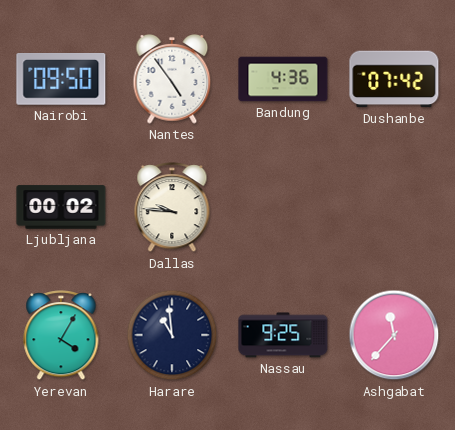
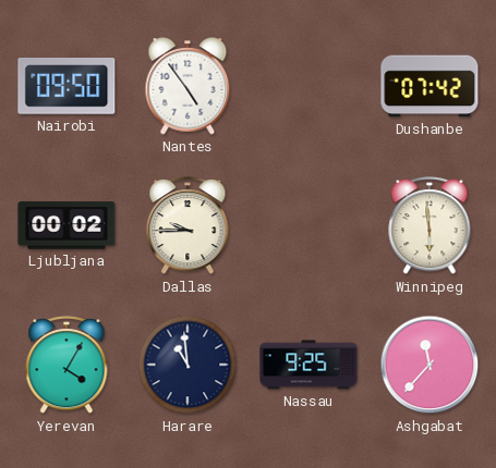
Bandung: 4:36 -> none (283, 79)
Dallas: 9:46 -> 9:45 (187, 226)
Winnipeg: none -> 5:59 (430, 226)
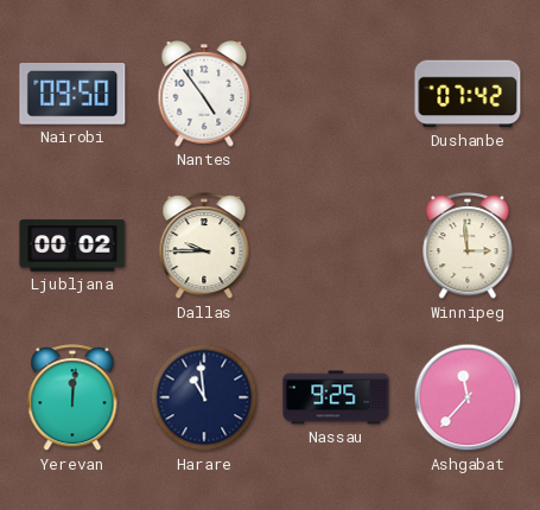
Winnipeg: 5:59 -> 2:59 (468, 247)
Yerevan: 4:05 -> 12:01 (72, 399)
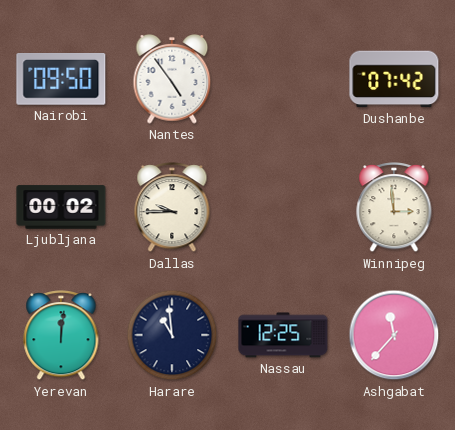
Nassau: 9:25 -> 12:25 (283, 335)
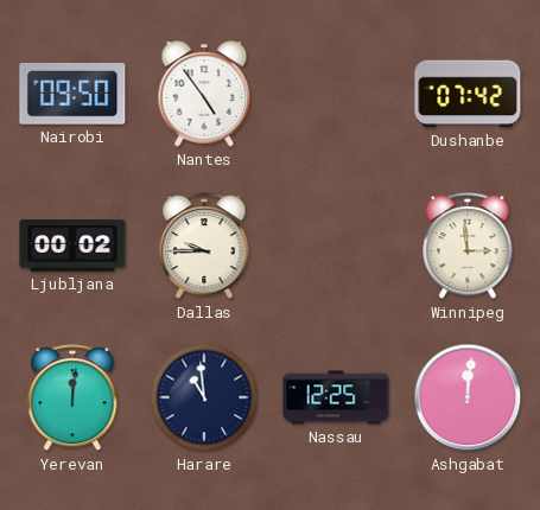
Ashgabat: 11:37 -> 12:01 (468, 397)
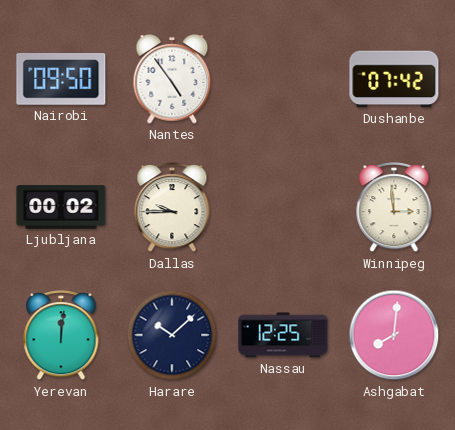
Harare: 10:59 -> 10:08 (172, 335)
Ashgabat: 12:01 -> 8:01 (394, 335)
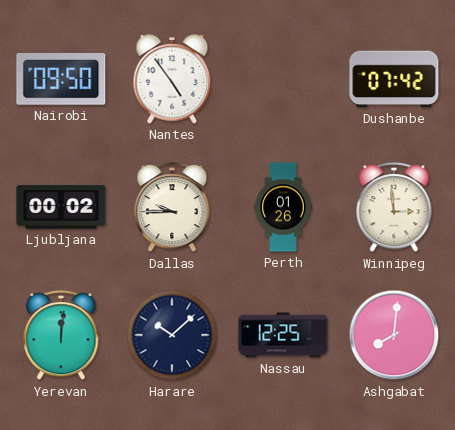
Perth: none -> 01:26 (283, 207)
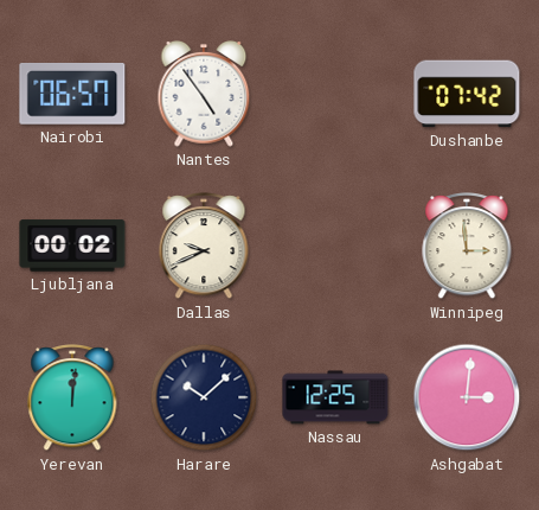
Nairobi: 09:50 -> 06:57 (72, 95)
Dallas: 9:45 -> 9:41 (204, 247)
Perth: 01:26 -> none (283, 207)
Ashgabat: 8:01 -> 3:01 (467, 397)
